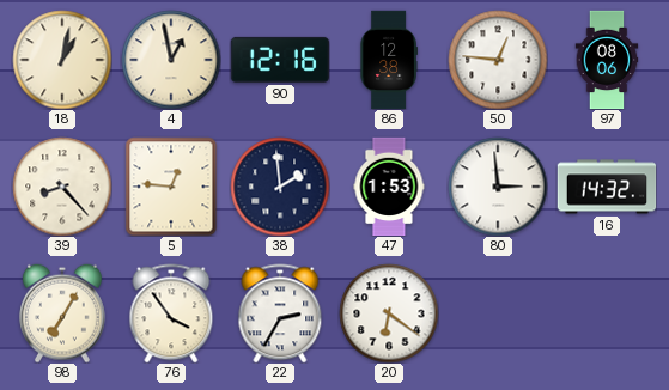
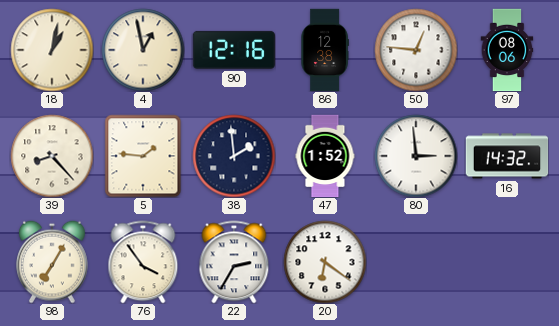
5: 12:46 -> 1:46 (143, 156)
47: 1:53 -> 1:52 (325, 156)
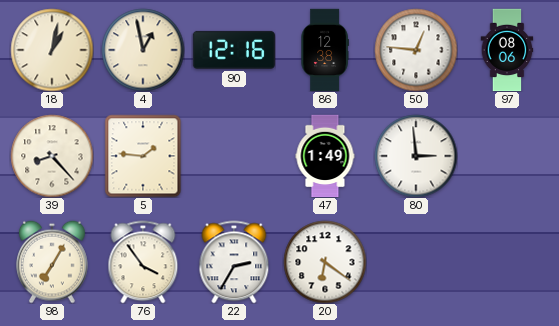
38: 1:59 -> none (234, 156)
47: 1:52 -> 1:49 (325, 156)
16: 14:32 -> none (507, 156)
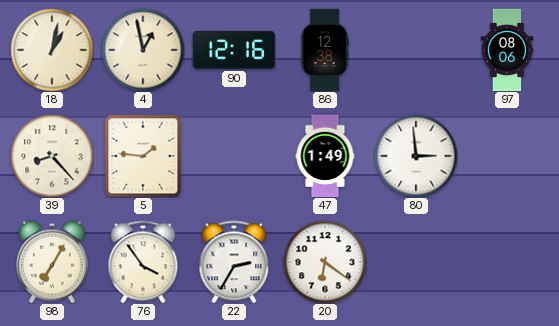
50: 12:46 -> none (416, 50)
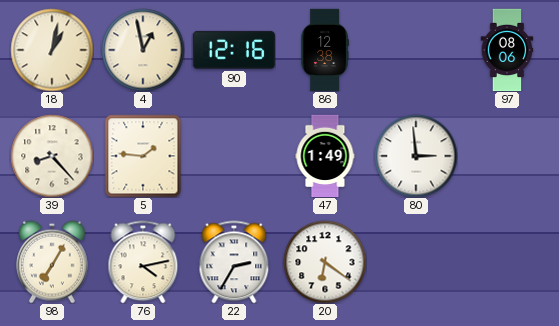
76: 3:54 -> 4:13 (143, 262)
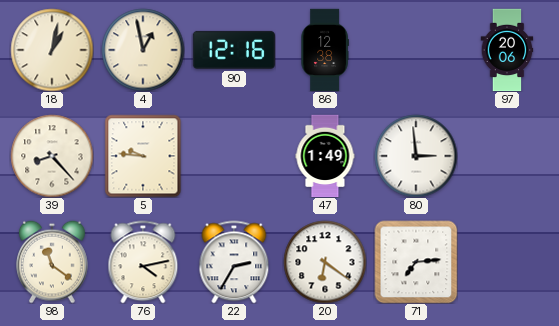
97: 08:06 -> 20:06 (507, 50)
5: 1:46 -> 9:46 (143, 156)
98: 7:05 -> 11:21 (53, 262)
71: none -> 7:14 (416, 262)
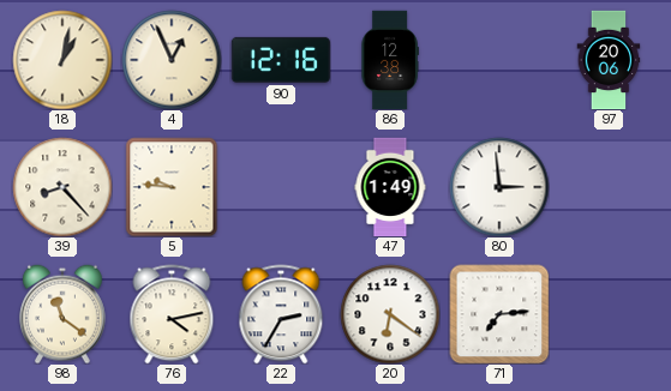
4: 12:58 -> 12:56 (172, 60)
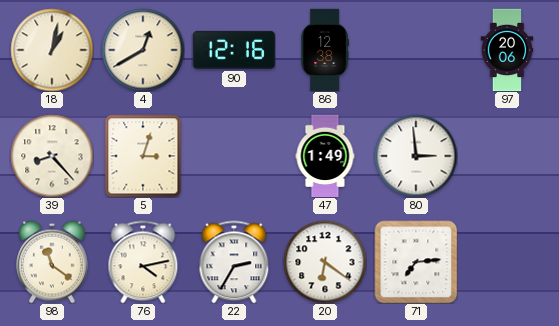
4: 12:56 -> 12:40 (143, 50)
5: 9:46 -> 3:03 (143, 156)
